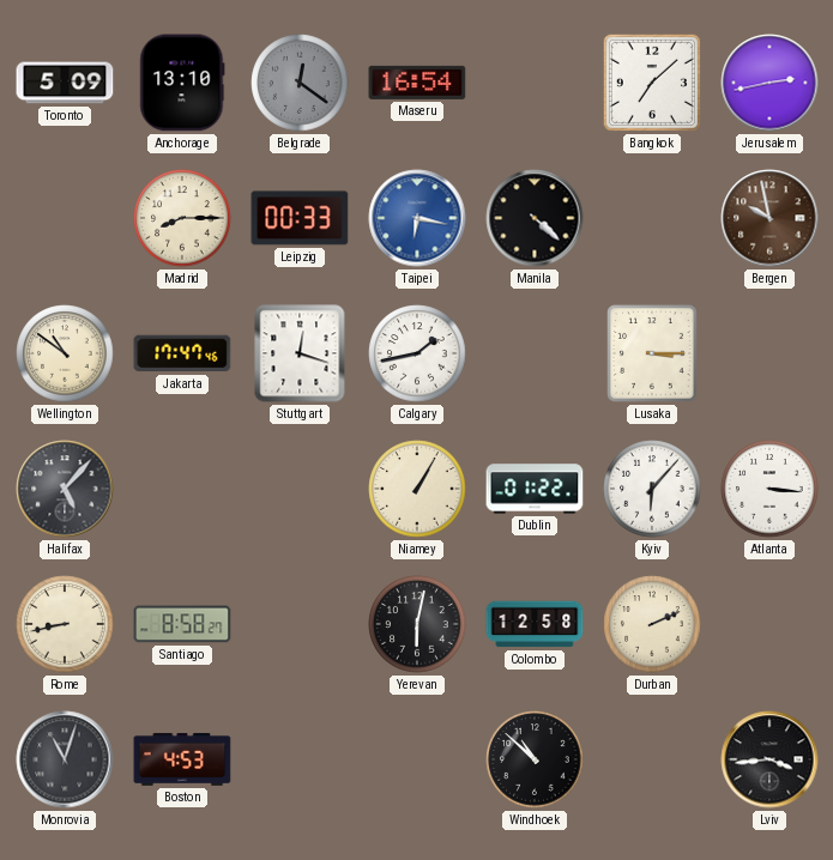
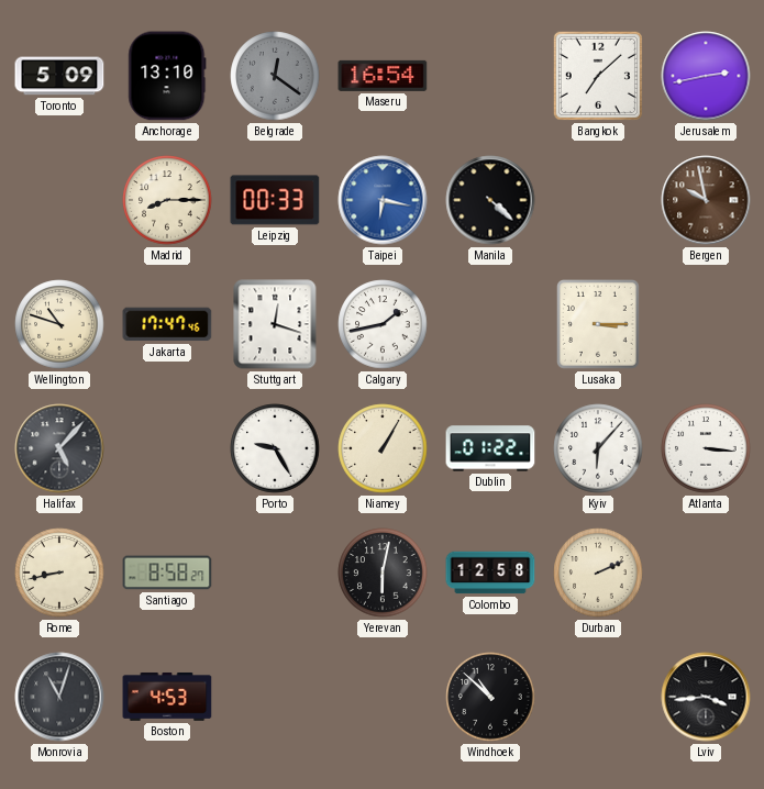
Wellington: 10:51 -> 10:48 (59, 324)
Porto: none -> 9:25 (275, 448)
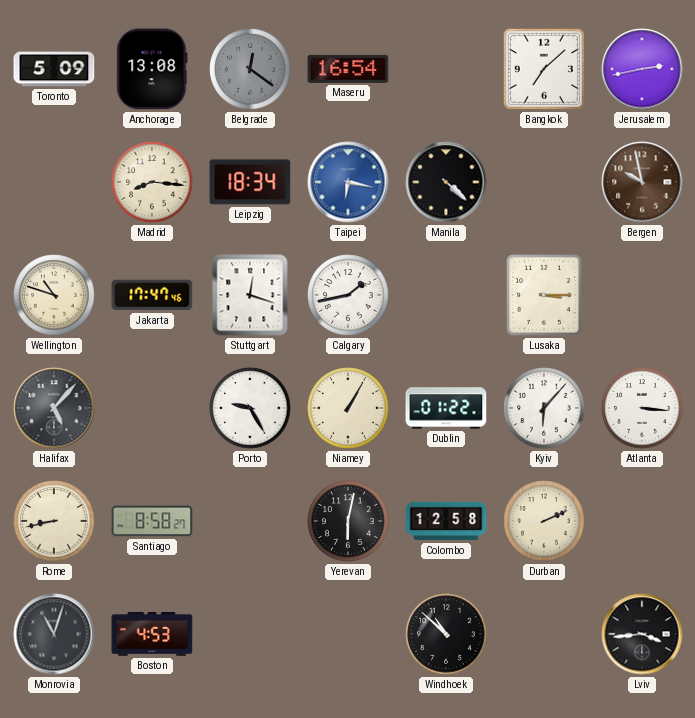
Anchorage: 13:10 -> 13:08 (152, 69)
Madrid: 8:15 -> 8:16 (152, 182)
Leipzig: 00:33 -> 18:34 (250, 182)
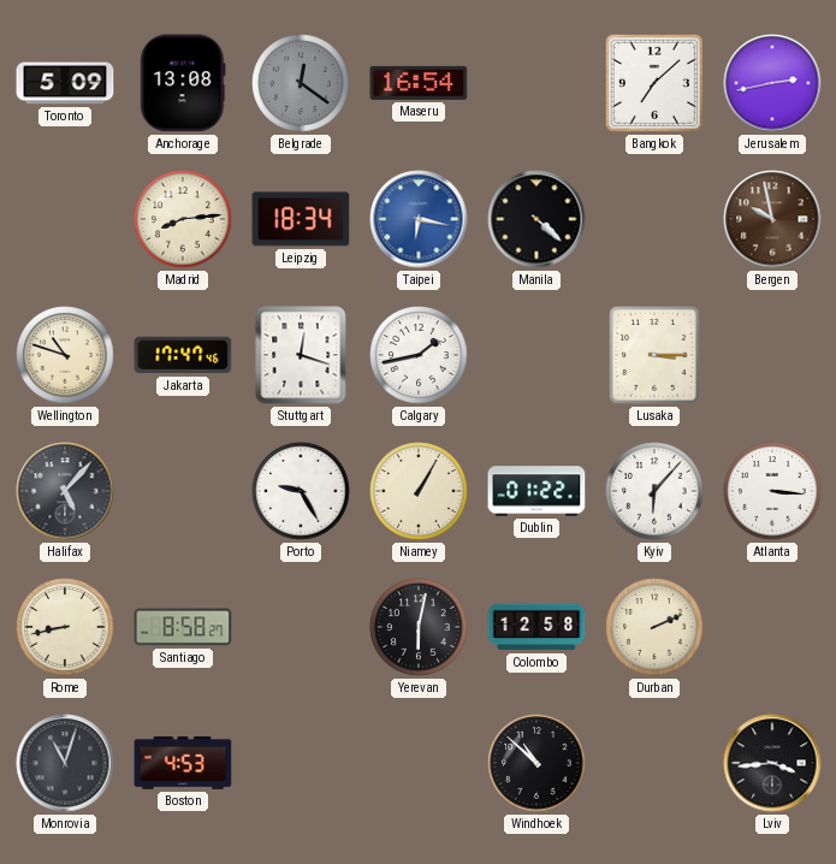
Madrid: 8:16 -> 8:14 (183, 219)
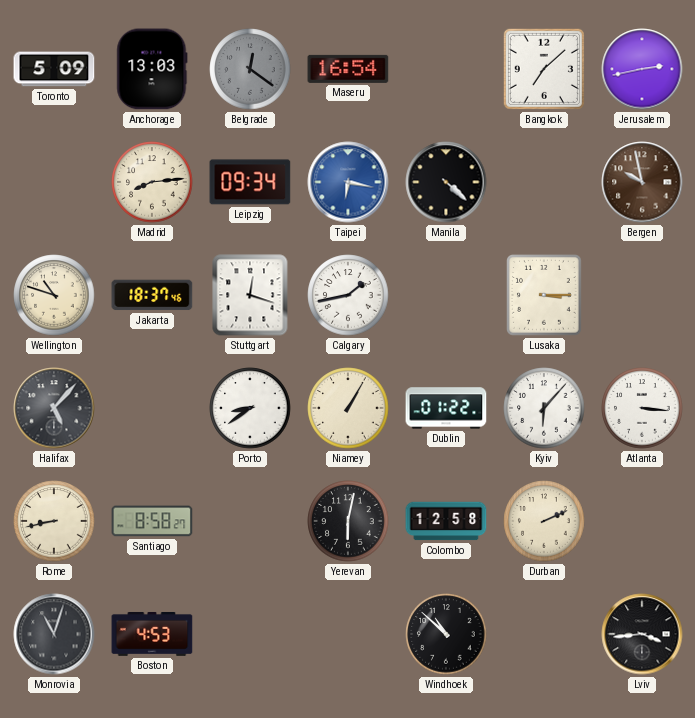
Anchorage: 13:08 -> 13:03 (152, 69)
Leipzig: 18:34 -> 09:34 (250, 182)
Jakarta: 17:47 -> 18:37 (152, 295)
Porto: 9:25 -> 8:39 (250, 408)
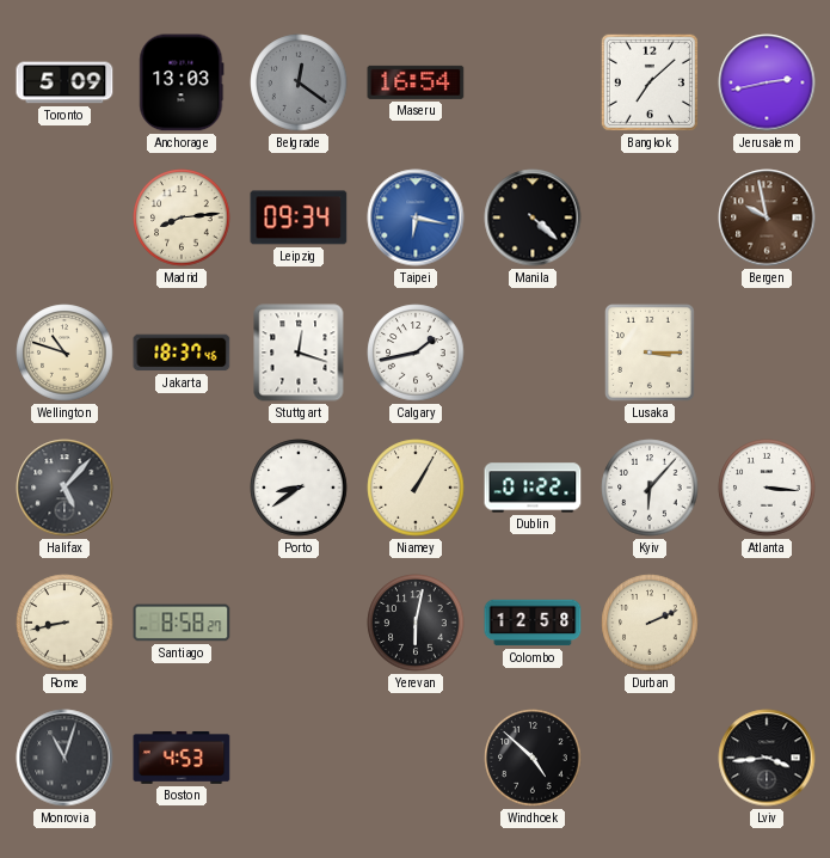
Windhoek: 10:52 -> 4:52 (533, 758)
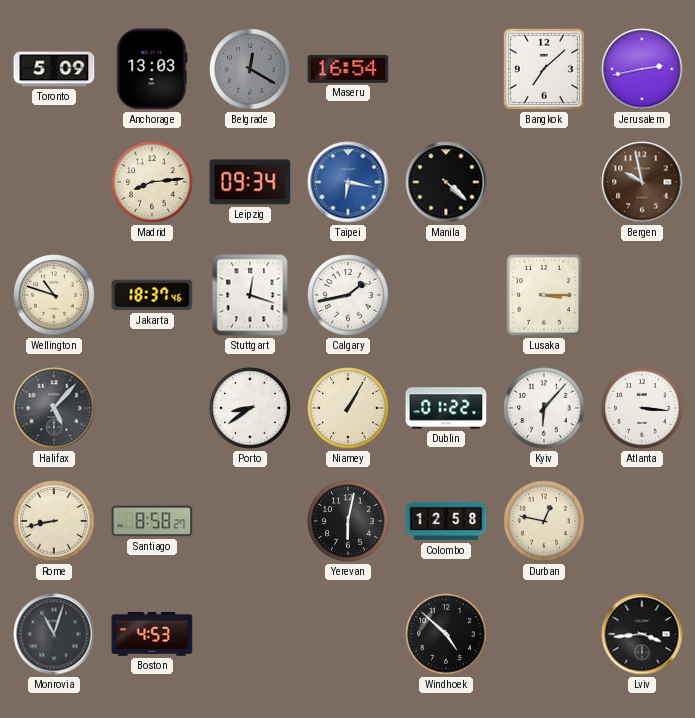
Belgrade: 12:21 -> 12:20 (250, 69)
Durban: 2:11 -> 12:47 (544, 521)
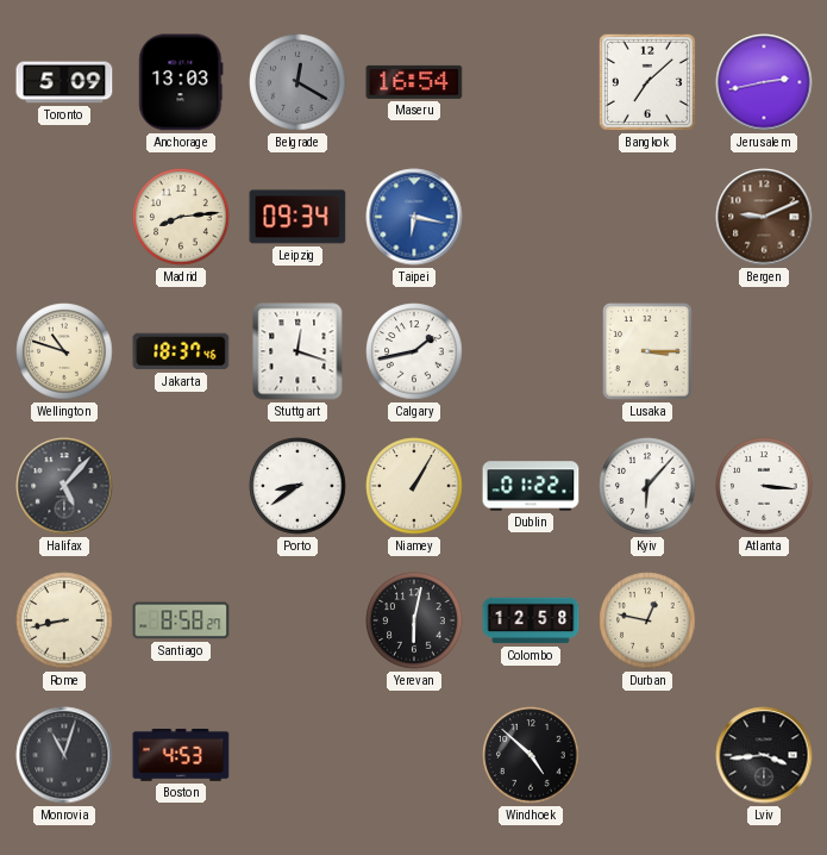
Manila: 4:22 -> none (446, 182)
Bergen: 9:58 -> 9:11 (764, 217)
